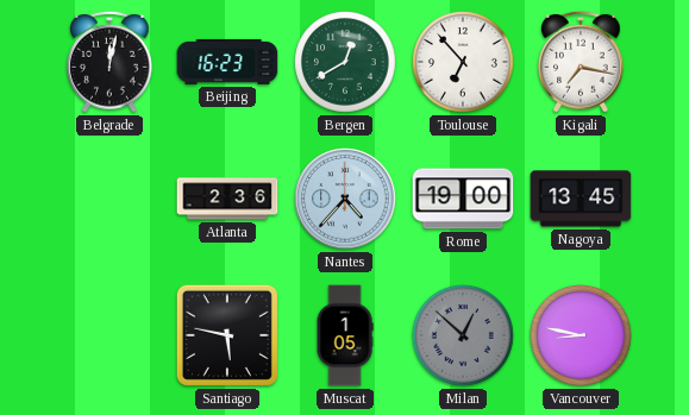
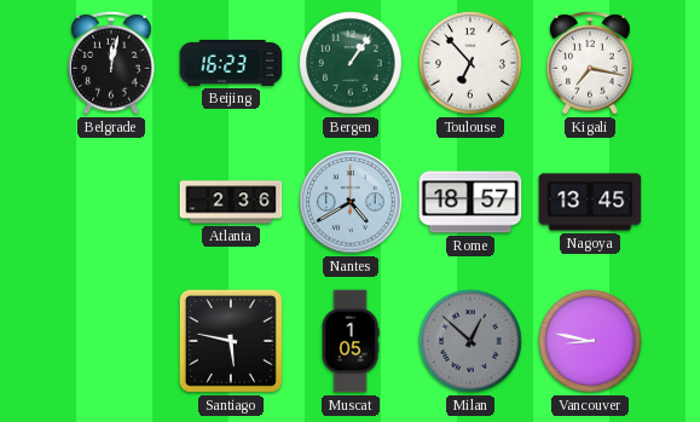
Bergen: 12:40 -> 1:06 (351, 63)
Nantes: 4:37 -> 4:40 (351, 202)
Rome: 19:00 -> 18:57 (470, 202)
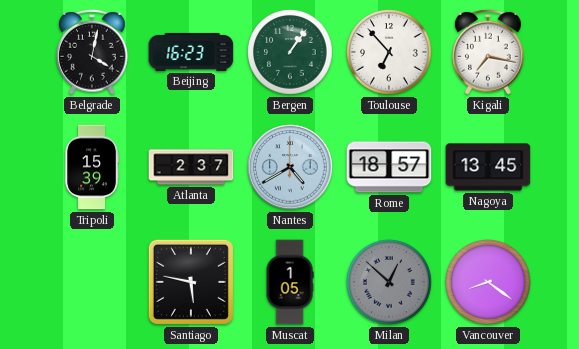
Belgrade: 12:02 -> 4:02 (92, 52)
Tripoli: none -> 15:39 (92, 167)
Atlanta: 2:36 -> 2:37 (191, 167)
Vancouver: 8:47 -> 8:21 (488, 282)
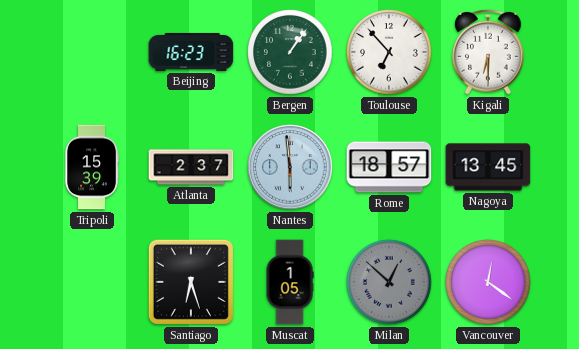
Belgrade: 4:02 -> none (92, 52)
Kigali: 7:17 -> 6:30 (488, 52)
Nantes: 4:40 -> 5:59 (290, 167)
Santiago: 5:47 -> 6:27 (191, 282)
Vancouver: 8:21 -> 12:21 (488, 282)
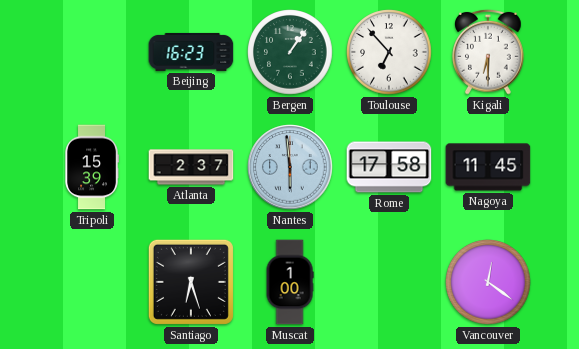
Rome: 18:57 -> 17:58 (389, 167)
Nagoya: 13:45 -> 11:45 (488, 167)
Muscat: 1:05 -> 1:00 (290, 282)
Milan: 12:52 -> none (389, 282)
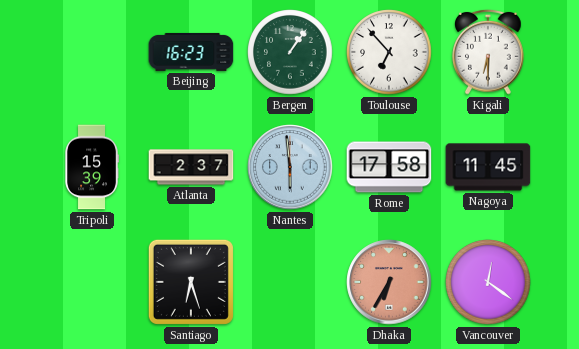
Muscat: 1:00 -> none (290, 282)
Dhaka: none -> 6:35 (389, 282)
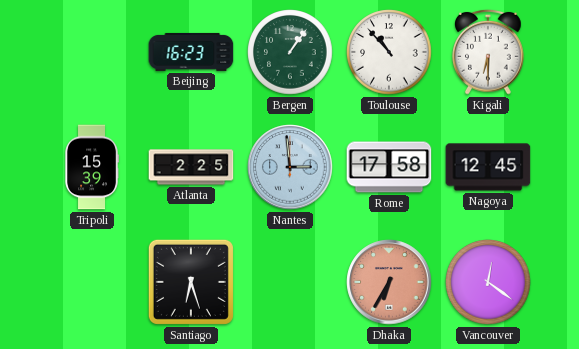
Toulouse: 6:53 -> 10:53 (389, 52)
Atlanta: 2:37 -> 2:25 (191, 167)
Nantes: 5:59 -> 2:59 (290, 167)
Nagoya: 11:45 -> 12:45 (488, 167)
